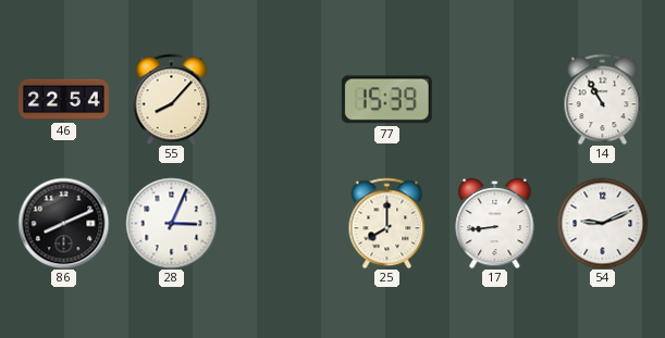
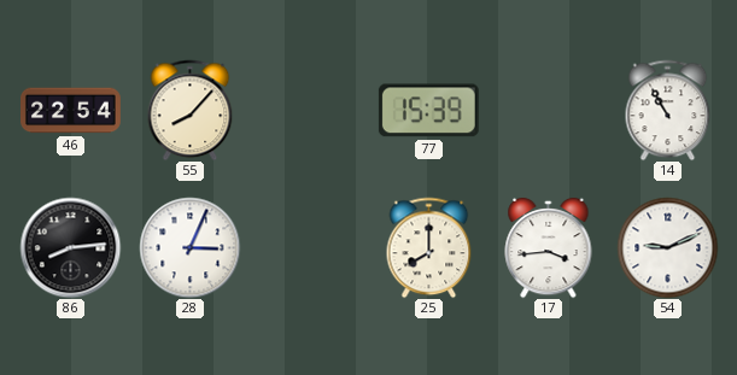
86: 8:11 -> 8:14 (70, 247)
17: 8:44 -> 3:44 (549, 247)
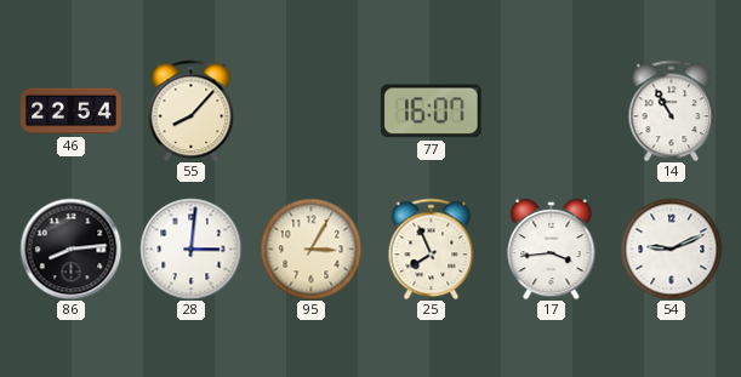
77: 15:39 -> 16:07 (431, 112)
28: 3:04 -> 3:01 (190, 249)
95: none -> 3:05 (310, 249)
25: 8:00 -> 7:56 (432, 249)
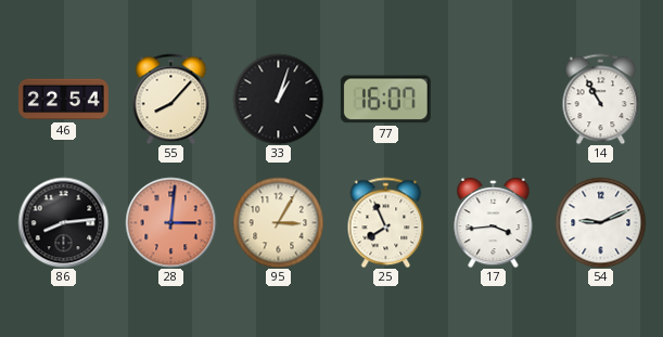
33: none -> 1:03 (278, 99)
28 dial: white -> salmon (170, 222)
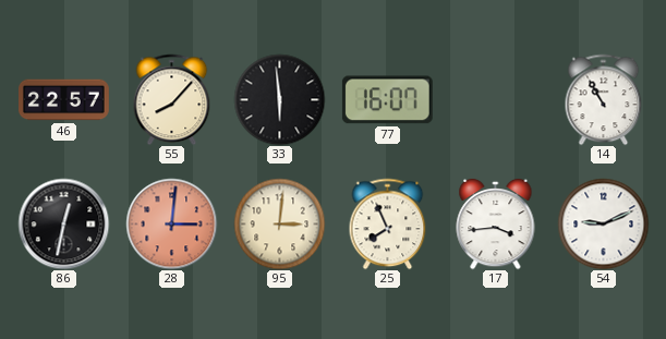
46: 22:54 -> 22:57 (64, 100)
33: 1:03 -> 5:59 (279, 99)
86: 8:14 -> 12:32 (63, 223)
95: 3:05 -> 3:01 (279, 223)
